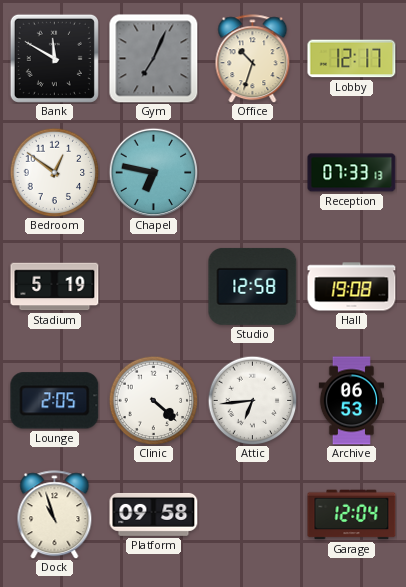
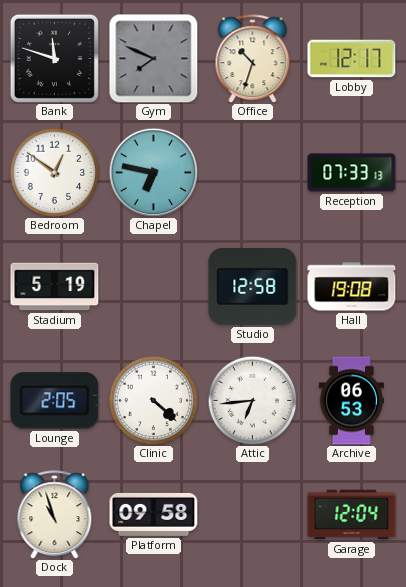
Bank: 11:50 -> 11:48 (54, 58)
Gym: 7:04 -> 7:49 (154, 59)
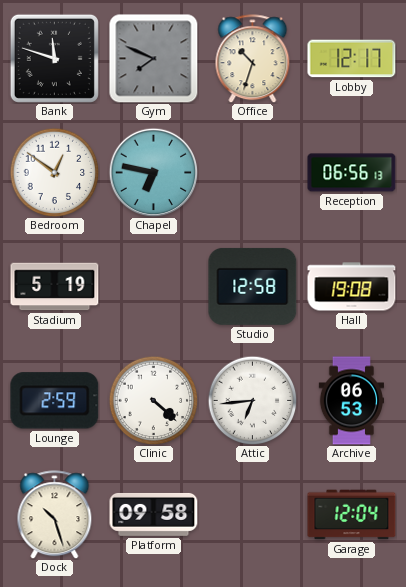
Reception: 07:33 -> 06:56 (352, 173)
Lounge: 2:05 -> 2:59 (55, 401)
Dock: 10:57 -> 10:27 (55, 515)
